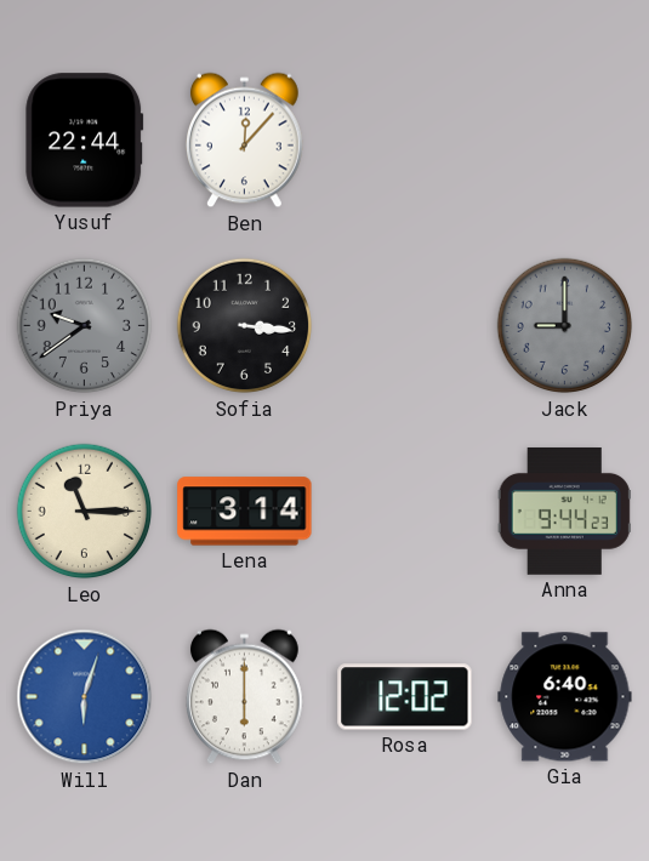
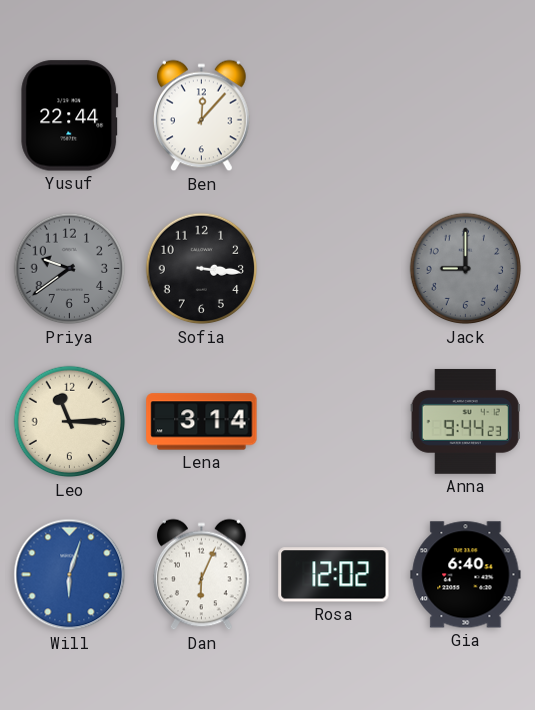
Dan: 6:00 -> 6:04 (202, 575)
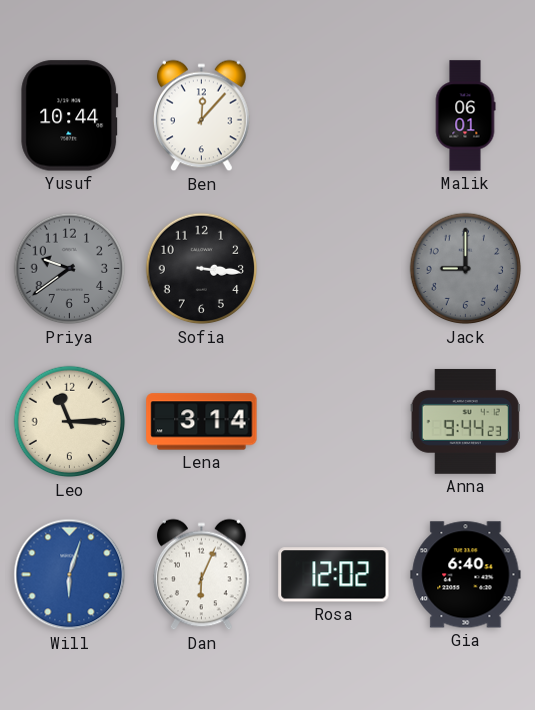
Yusuf: 22:44 -> 10:44 (70, 116)
Malik: none -> 06:01 (465, 116)
